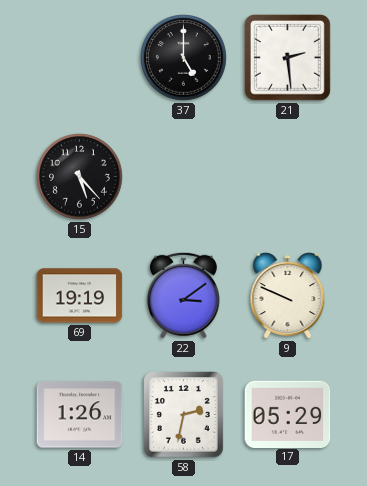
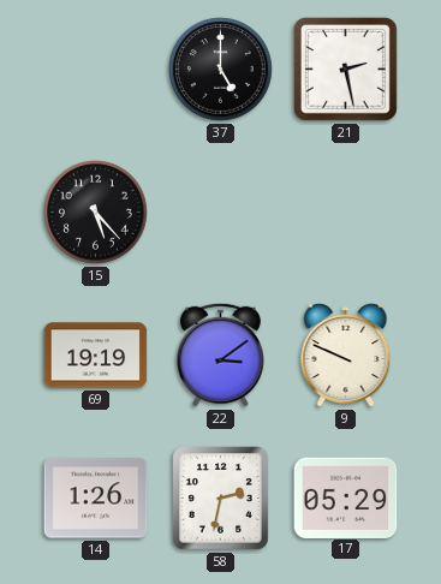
21: 2:29 -> 2:28 (345, 68)
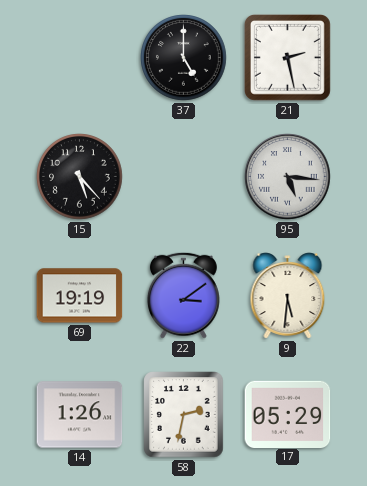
95: none -> 5:16 (288, 177)
9: 9:49 -> 5:31 (288, 296)
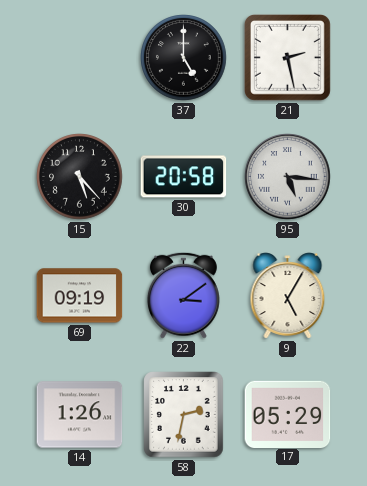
30: none -> 20:58 (184, 177)
69: 19:19 -> 09:19 (80, 296)
9: 5:31 -> 5:05 (288, 296)
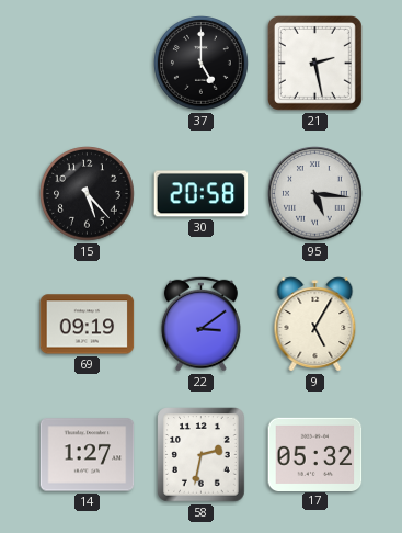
14: 1:26 -> 1:27 (88, 455)
17: 05:29 -> 05:32 (315, 454)
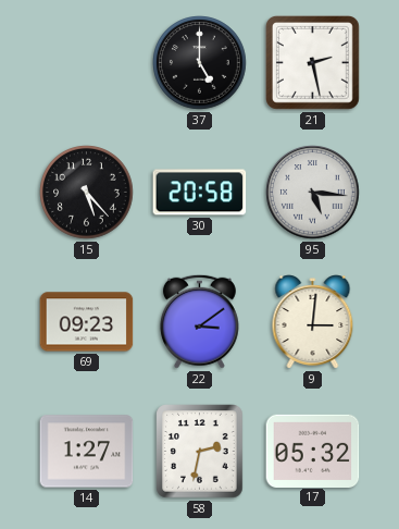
69: 09:19 -> 09:23 (87, 322)
9: 5:05 -> 3:01 (313, 322)
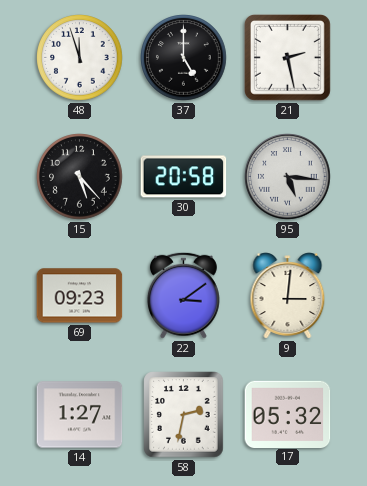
48: none -> 11:57 (80, 58)
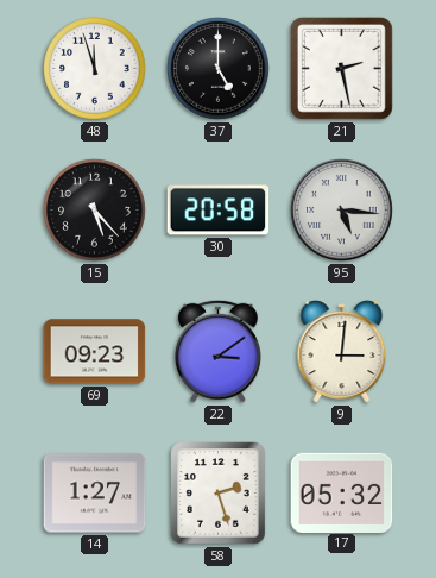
58: 2:32 -> 2:27 (219, 494)
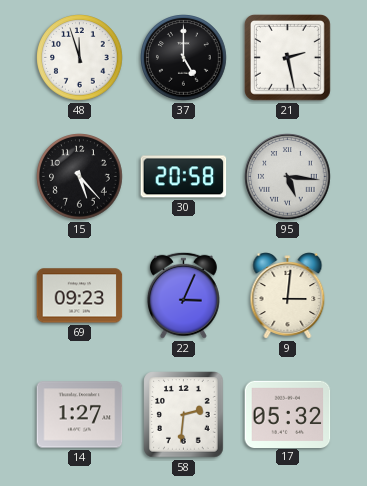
22: 3:09 -> 3:04 (183, 295)
58: 2:27 -> 2:31 (184, 415)
